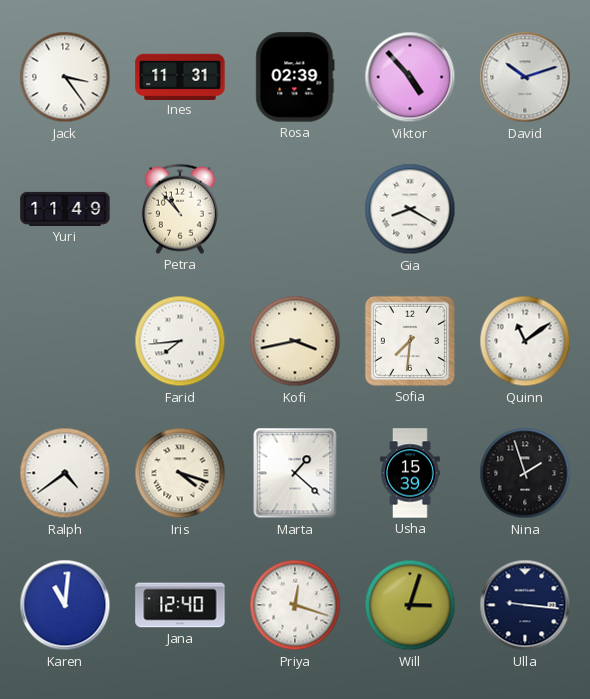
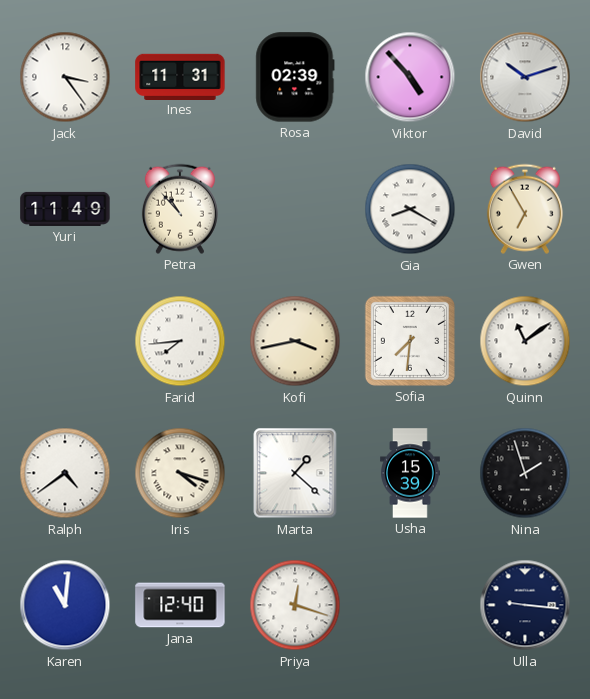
Gwen: none -> 6:55 (525, 209)
Will: 3:03 -> none (410, 605)
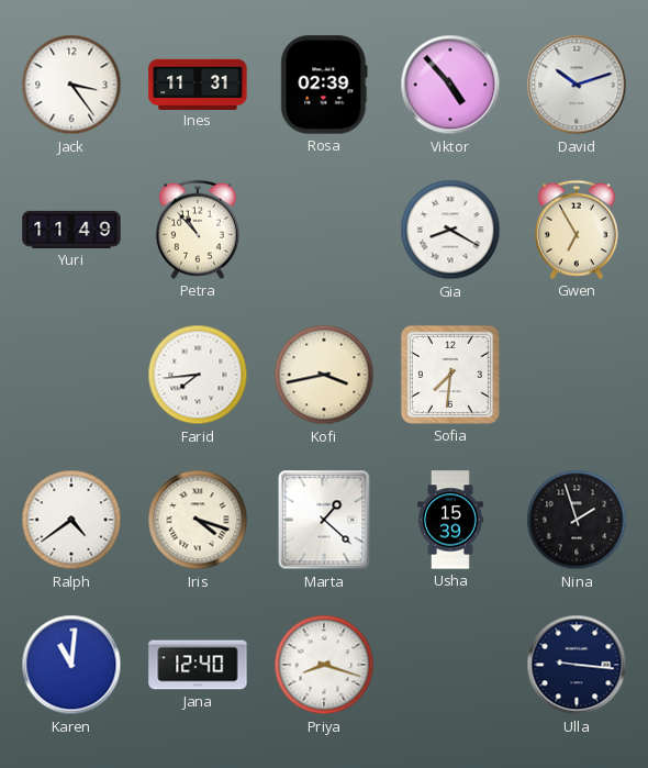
Quinn: 11:09 -> none (525, 341)
Priya: 12:18 -> 8:18 (324, 665)
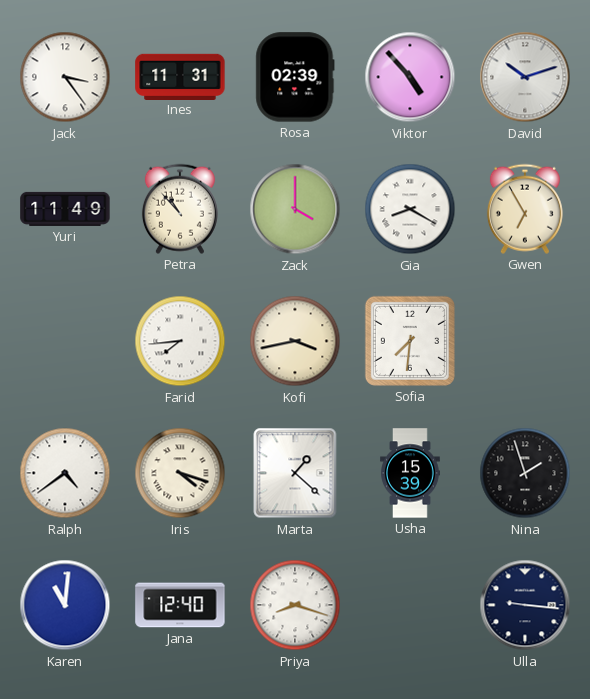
Zack: none -> 4:00 (295, 209)
